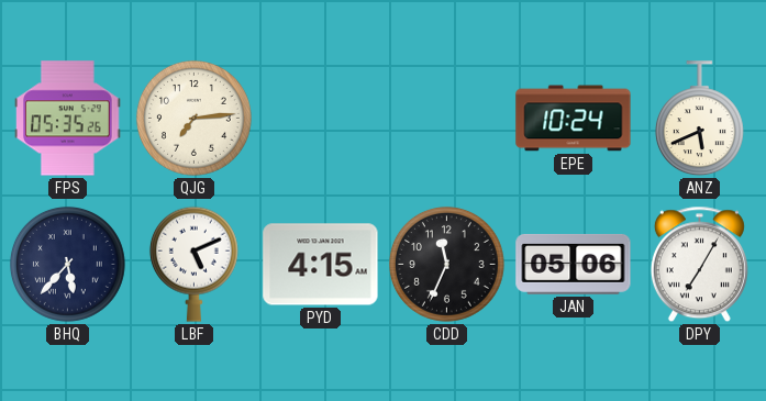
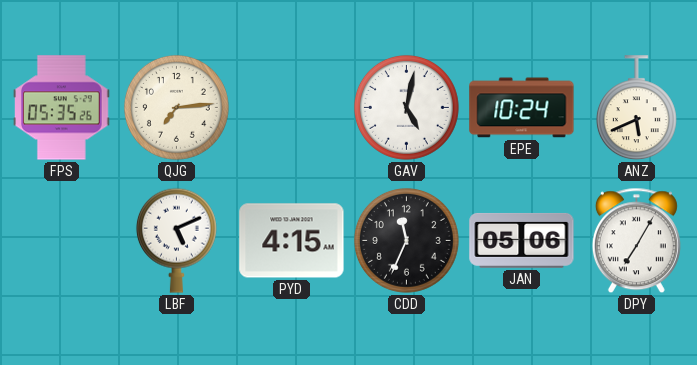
GAV: none -> 5:02 (406, 107)
BHQ: 5:37 -> none (67, 264)
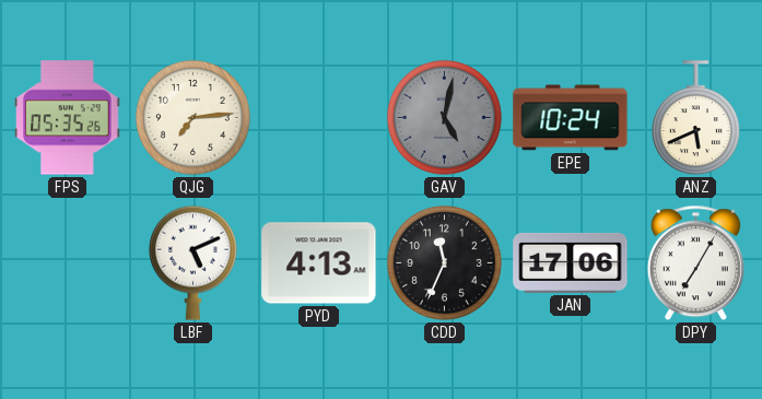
GAV dial: white -> grey (444, 117)
PYD: 4:15 -> 4:13 (319, 263)
JAN: 05:06 -> 17:06 (571, 262)
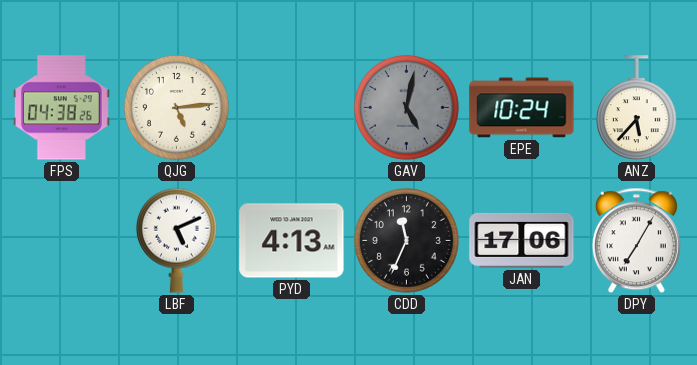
FPS: 05:35 -> 04:38 (62, 108)
QJG: 7:14 -> 5:14 (176, 107)
ANZ: 5:41 -> 5:37 (636, 108)
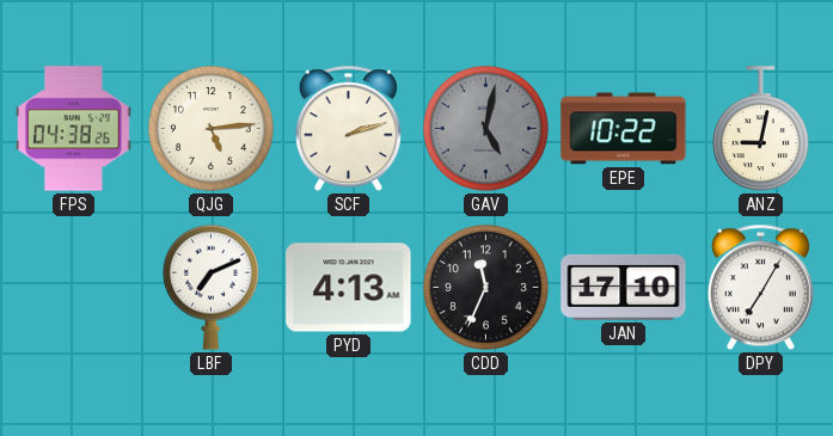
SCF: none -> 2:12 (348, 129)
EPE: 10:24 -> 10:22 (624, 129)
ANZ: 5:37 -> 9:02 (760, 129)
LBF: 5:11 -> 7:11 (210, 287)
JAN: 17:06 -> 17:10 (624, 287)
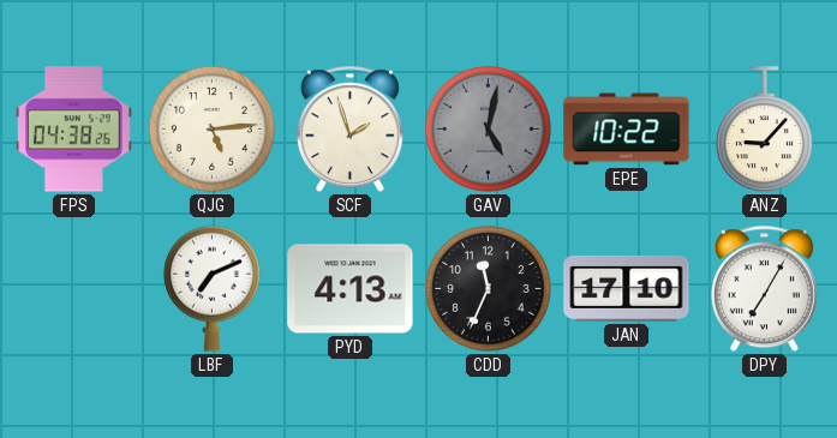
SCF: 2:12 -> 1:57 (349, 130)
ANZ: 9:02 -> 9:07 (764, 130)
